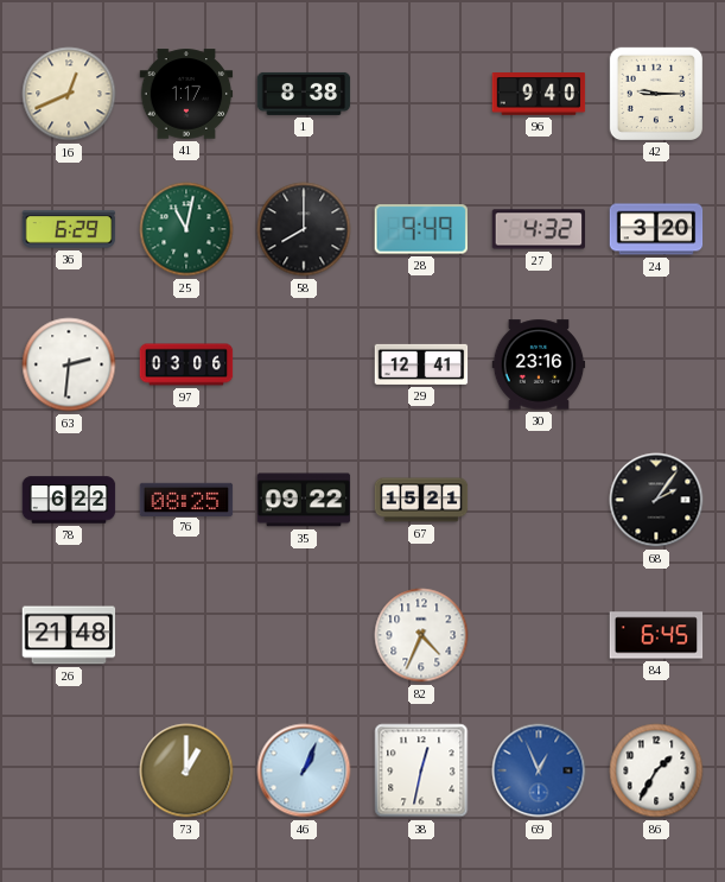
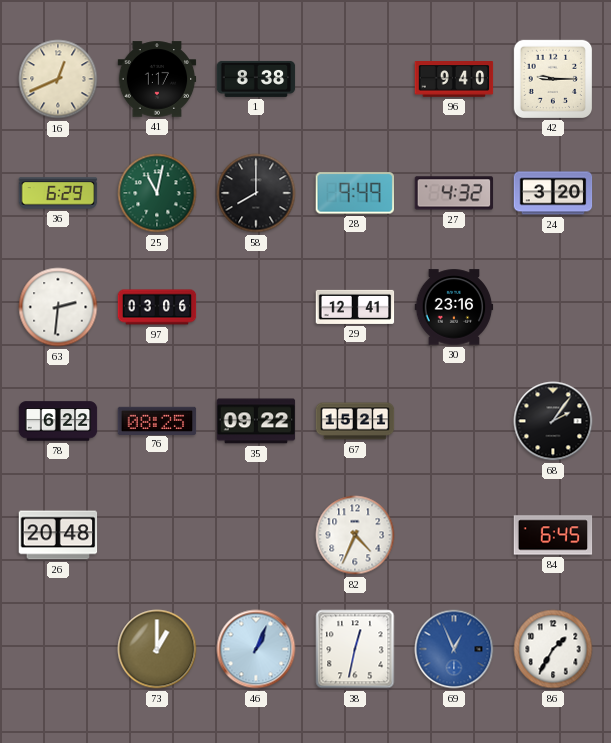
26: 21:48 -> 20:48 (58, 535)
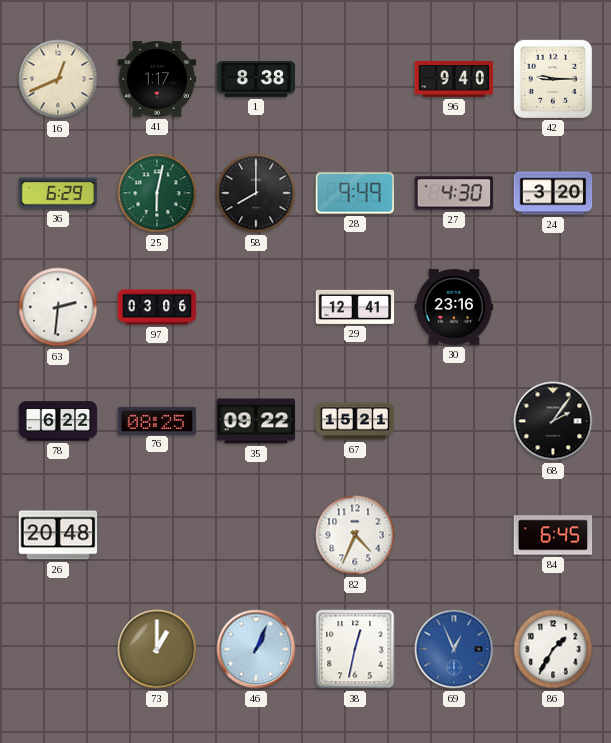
25: 11:02 -> 6:02 (157, 193)
27: 4:32 -> 4:30 (454, 193)
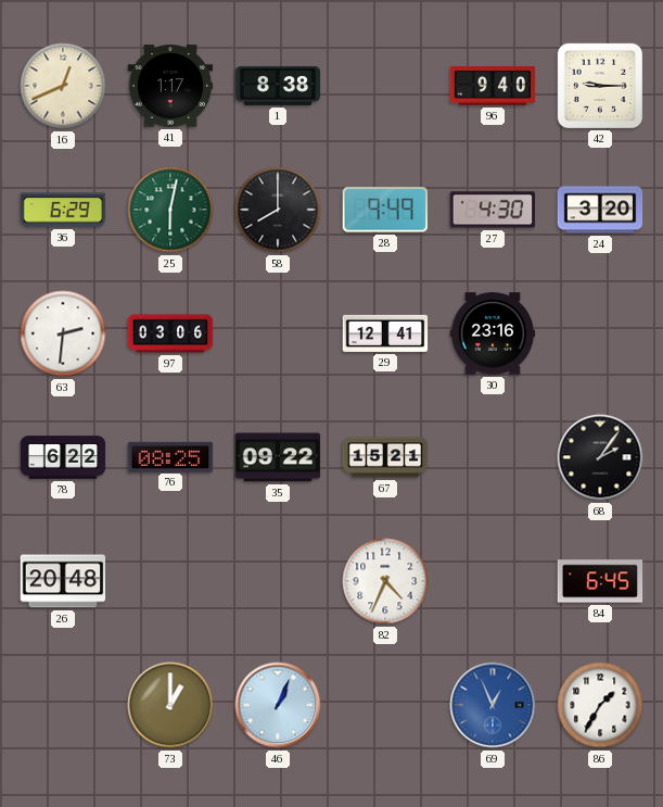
38: 12:32 -> none (355, 649)
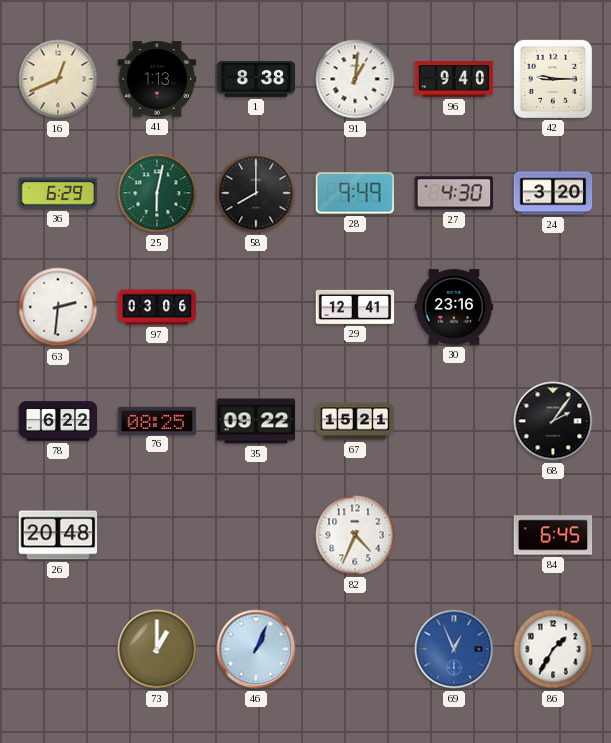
41: 1:17 -> 1:13 (157, 79)
91: none -> 1:01 (355, 79)
